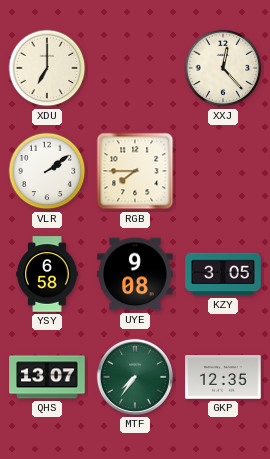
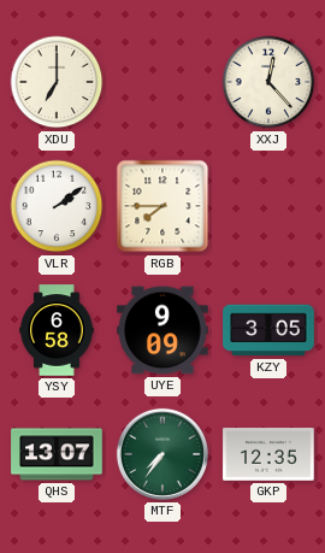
UYE: 9:08 -> 9:09 (162, 330)
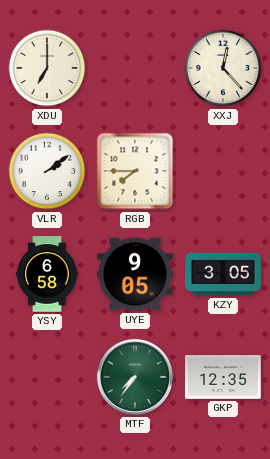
UYE: 9:09 -> 9:05 (135, 274)
QHS: 13:07 -> none (57, 454)
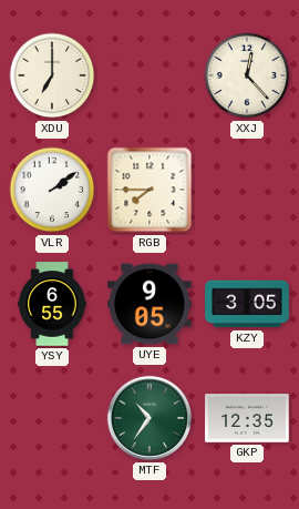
YSY: 6:58 -> 6:55 (52, 304)
MTF: 7:36 -> 10:36 (149, 418)
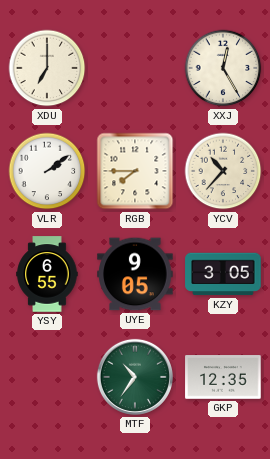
XXJ: 12:23 -> 12:25 (223, 68)
YCV: none -> 10:37 (223, 171)
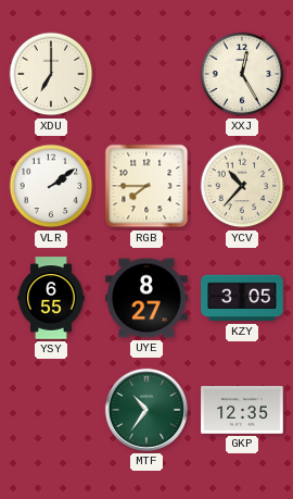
UYE: 9:05 -> 8:27 (146, 298)
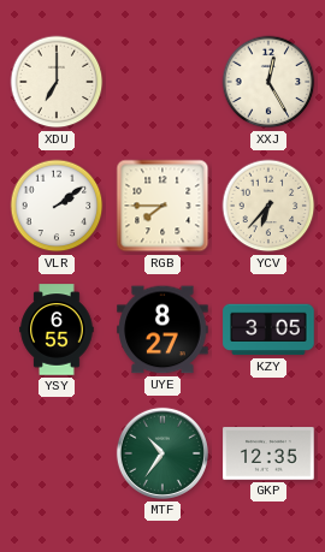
YCV: 10:37 -> 6:37 (268, 206)
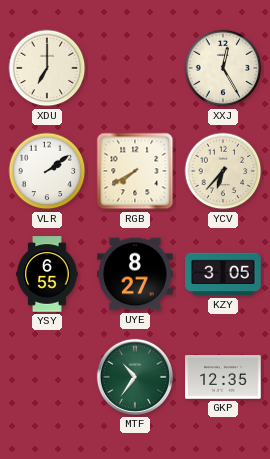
RGB: 7:45 -> 7:40 (135, 171)
